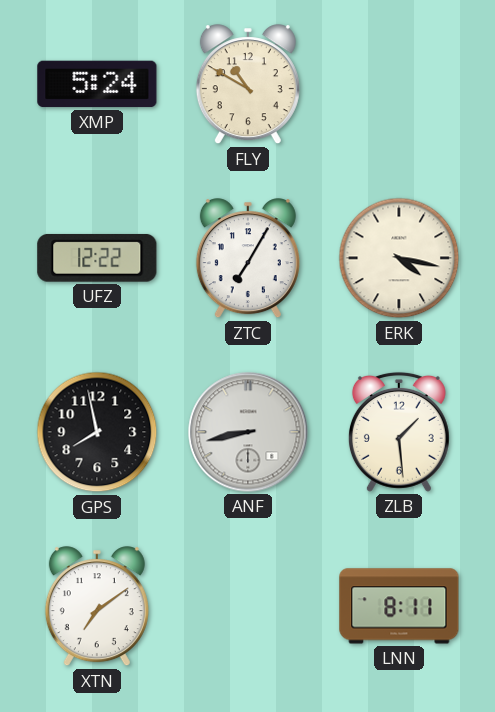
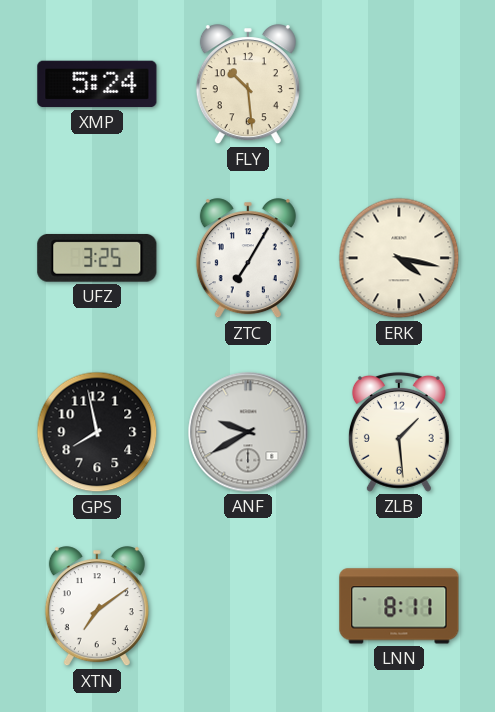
FLY: 10:50 -> 10:29 (248, 85)
UFZ: 12:22 -> 3:25 (97, 258)
ANF: 8:43 -> 9:40 (248, 432)
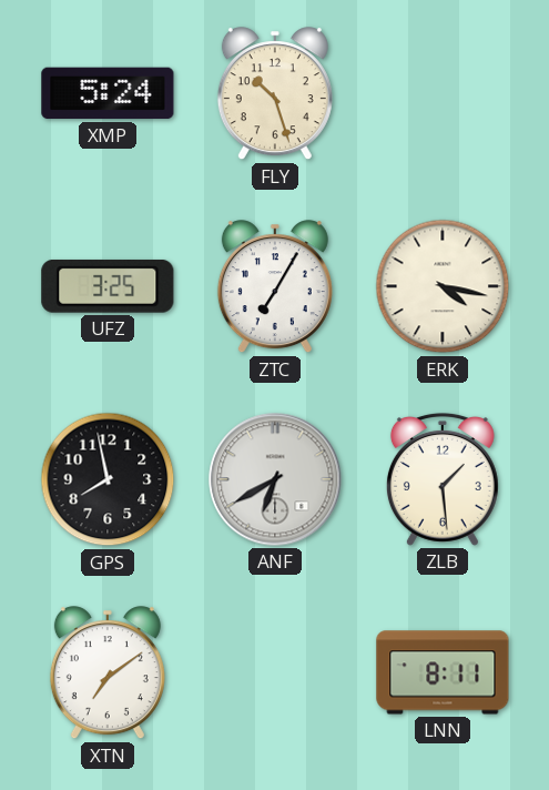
FLY: 10:29 -> 10:27 (275, 94)
ANF: 9:40 -> 6:40 (275, 479)
